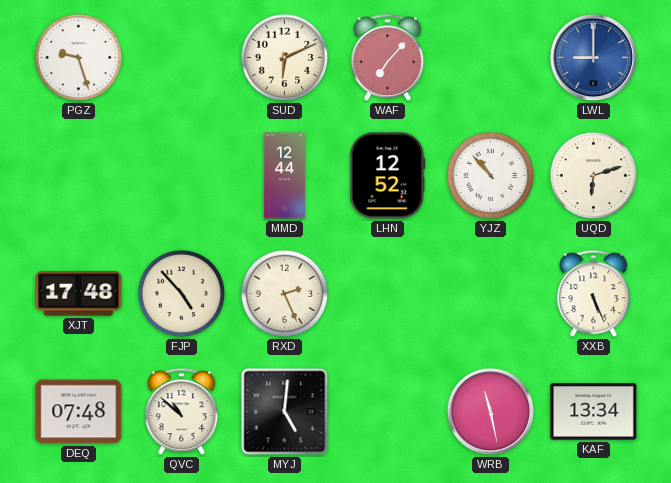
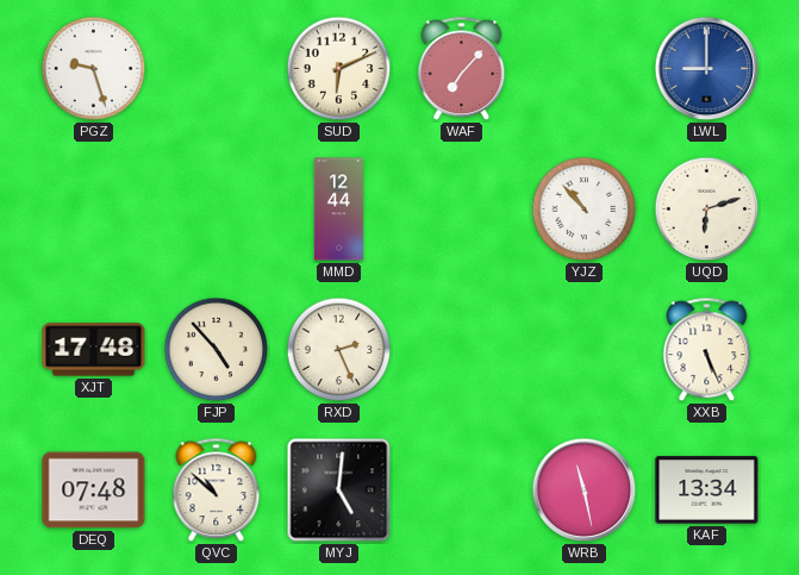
LHN: 12:52 -> none (388, 176)
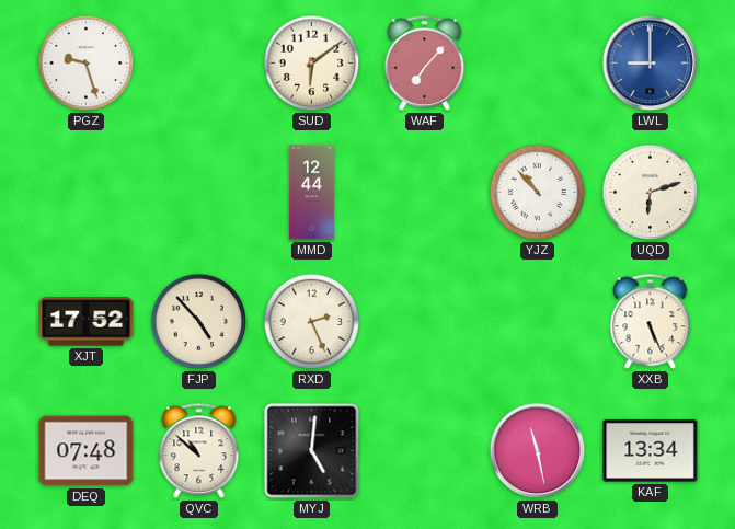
SUD: 6:11 -> 6:09 (312, 64)
XJT: 17:48 -> 17:52 (87, 322)
